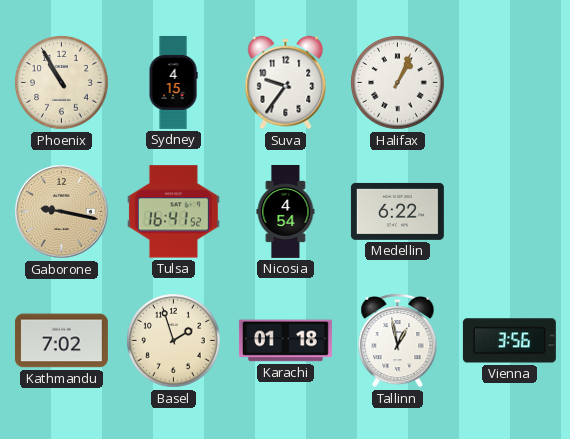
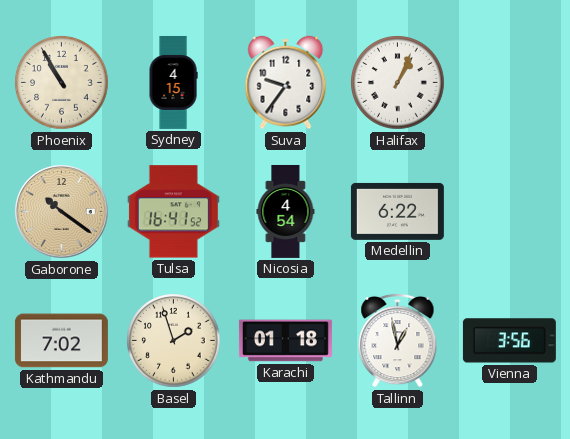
Gaborone: 9:17 -> 10:21 (62, 212)
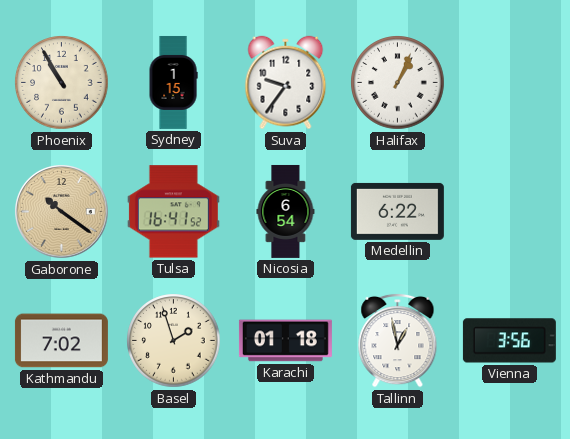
Sydney: 4:15 -> 1:15 (173, 82)
Nicosia: 4:54 -> 6:54 (286, 211)
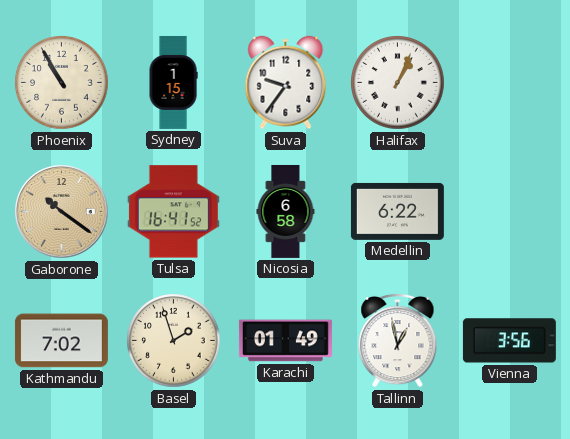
Nicosia: 6:54 -> 6:58 (286, 211)
Karachi: 01:18 -> 01:49 (285, 341)
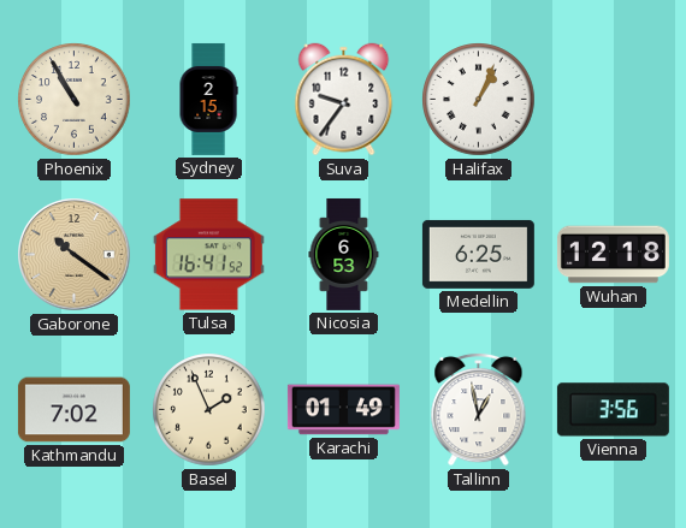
Sydney: 1:15 -> 2:15 (208, 99)
Nicosia: 6:58 -> 6:53 (344, 254)
Medellin: 6:22 -> 6:25 (478, 254)
Wuhan: none -> 12:18 (613, 255)
Basel: 1:57 -> 1:56 (209, 410)
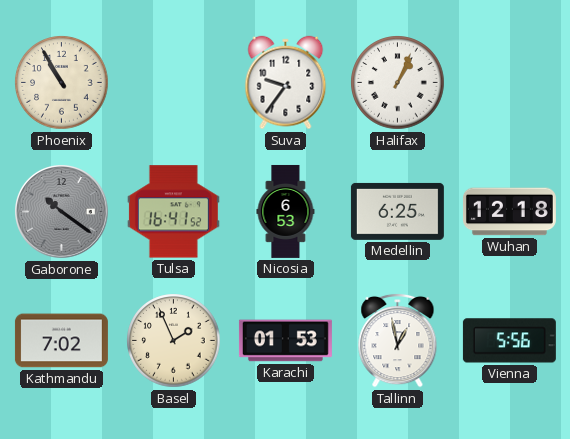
Sydney: 2:15 -> none (208, 99)
Gaborone dial: champagne -> grey (62, 212)
Karachi: 01:49 -> 01:53 (285, 341)
Vienna: 3:56 -> 5:56 (509, 341)
